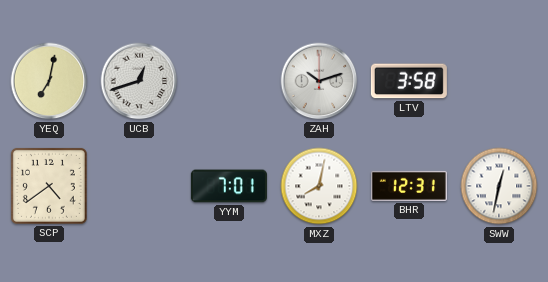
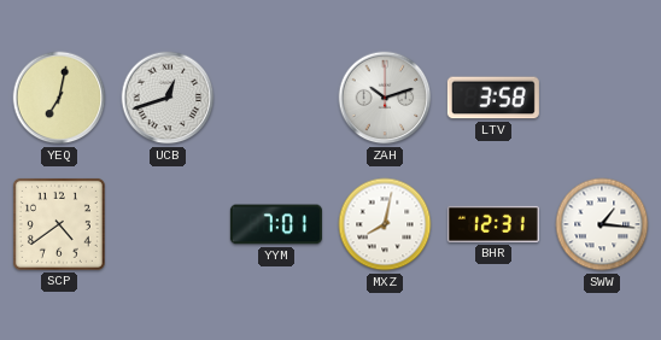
SWW: 12:32 -> 1:16 (602, 224)
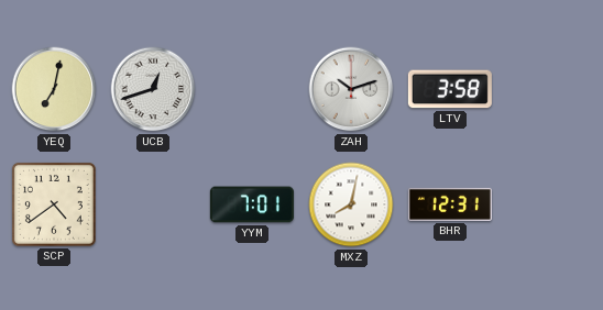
SWW: 1:16 -> none (602, 224)
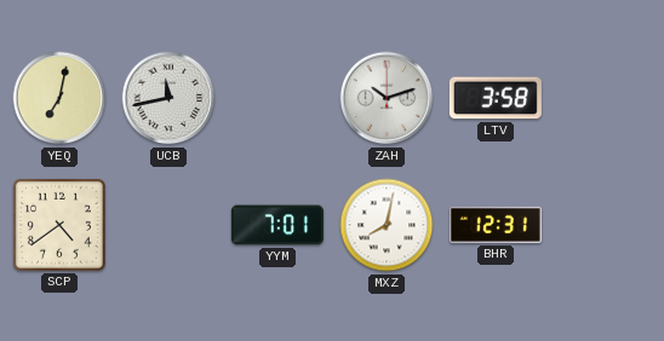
UCB: 12:42 -> 11:43 (168, 98)
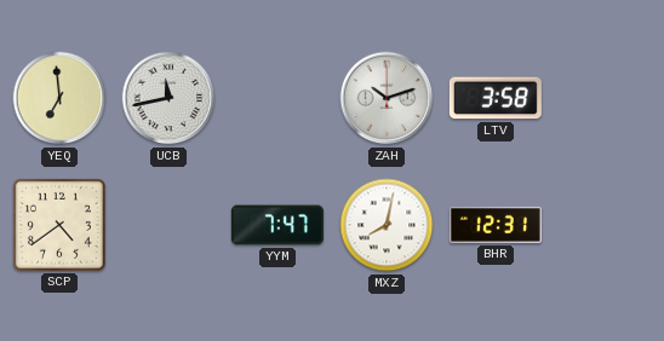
YEQ: 7:02 -> 6:59 (59, 98)
YYM: 7:01 -> 7:47 (277, 225)
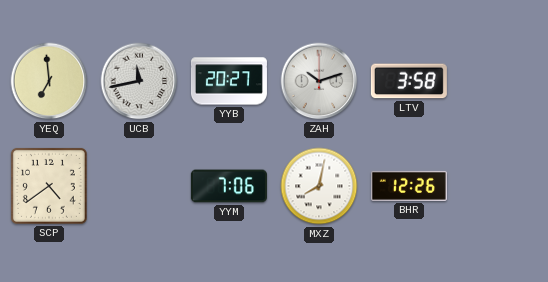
YYB: none -> 20:27 (229, 81)
YYM: 7:47 -> 7:06 (229, 186)
BHR: 12:31 -> 12:26 (409, 186)
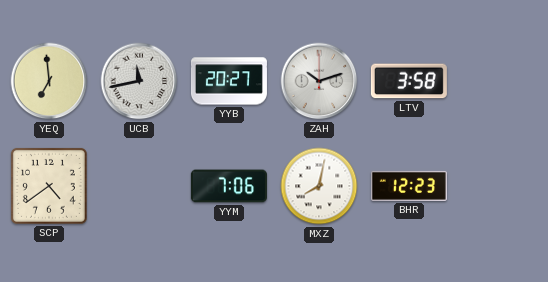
BHR: 12:26 -> 12:23 (409, 186)
